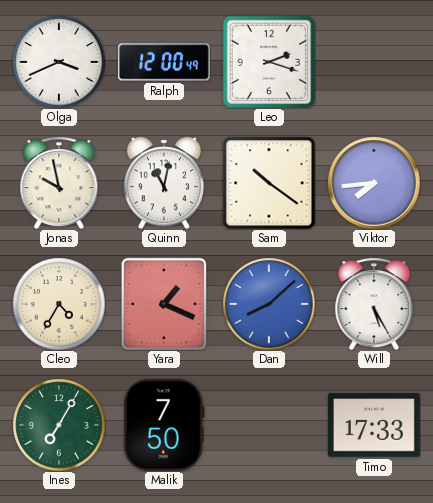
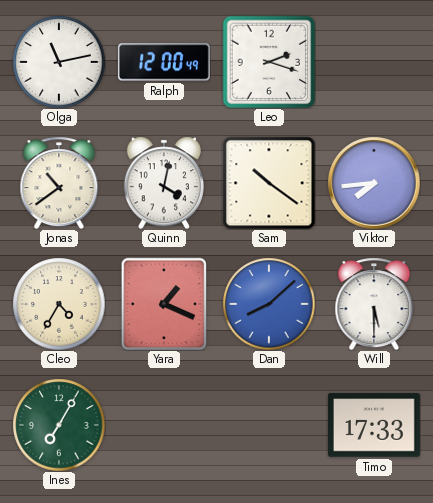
Olga: 3:41 -> 11:13 (59, 62)
Jonas: 9:58 -> 10:39 (59, 183)
Quinn: 11:02 -> 4:02 (164, 183)
Will: 5:25 -> 5:30 (374, 304)
Malik: 7:50 -> none (164, 425)
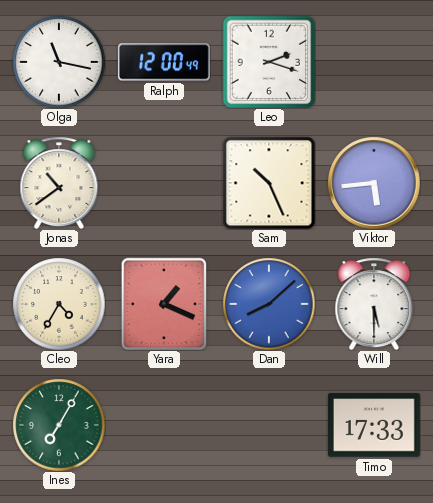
Olga: 11:13 -> 11:17 (59, 62)
Quinn: 4:02 -> none (164, 183)
Sam: 10:21 -> 10:26 (269, 183)
Viktor: 7:44 -> 5:44 (374, 183)
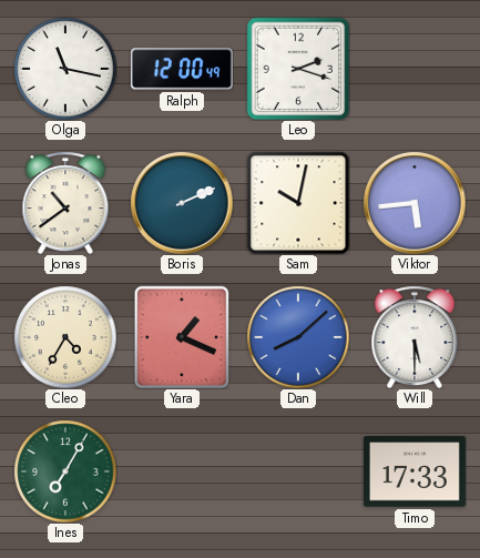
Boris: none -> 2:11 (182, 203)
Sam: 10:26 -> 10:02 (298, 203)
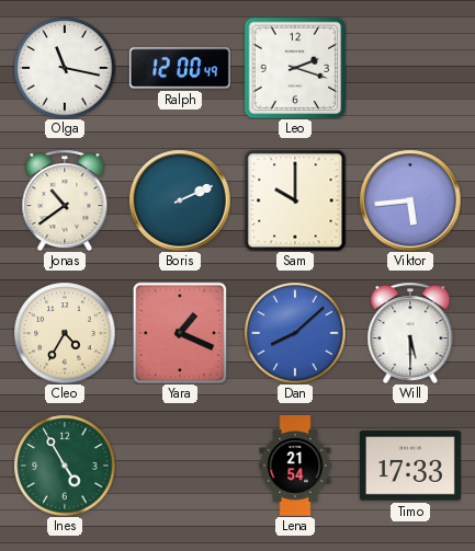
Sam: 10:02 -> 10:00 (295, 200)
Ines: 7:05 -> 4:55 (65, 466)
Lena: none -> 21:54 (295, 467)
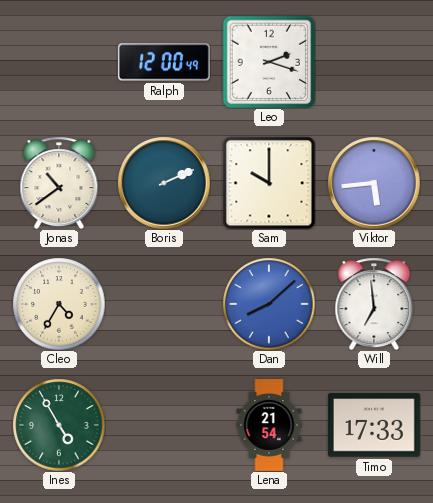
Olga: 11:17 -> none (65, 68)
Yara: 1:19 -> none (180, 333)
Will: 5:30 -> 6:59 (374, 304)
